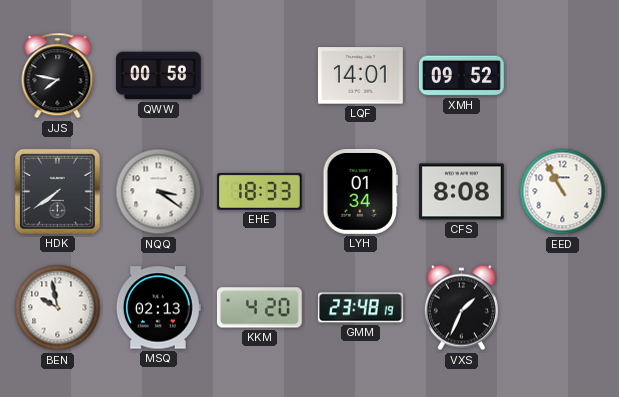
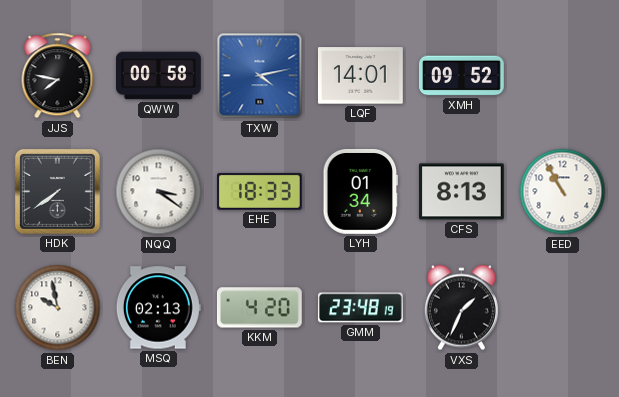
TXW: none -> 4:13 (260, 76)
CFS: 8:08 -> 8:13 (462, 192)
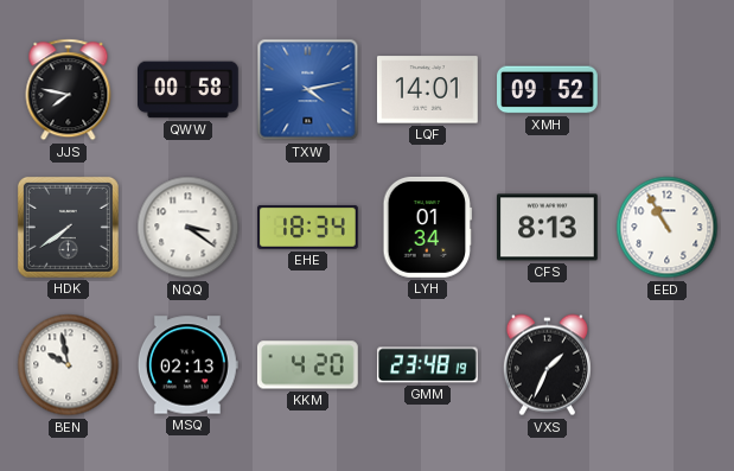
EHE: 18:33 -> 18:34 (308, 227)
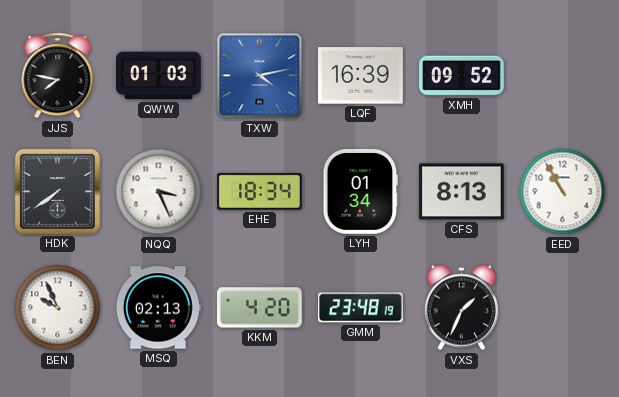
QWW: 00:58 -> 01:03 (159, 76)
LQF: 14:01 -> 16:39 (360, 76)
NQQ: 3:21 -> 3:26 (159, 192)
BEN: 9:58 -> 9:56 (58, 308)
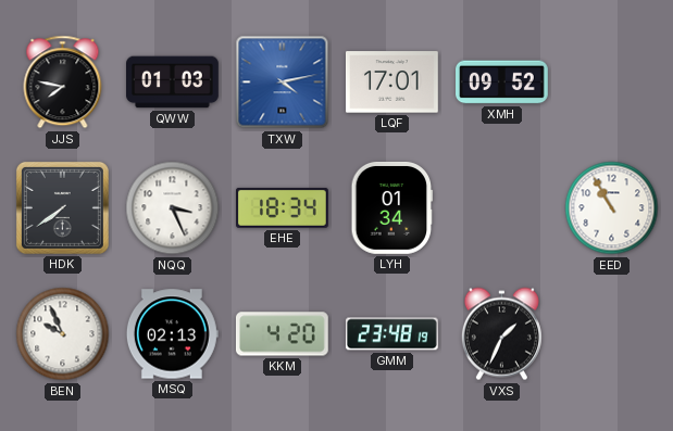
LQF: 16:39 -> 17:01 (391, 83)
CFS: 8:13 -> none (462, 192)
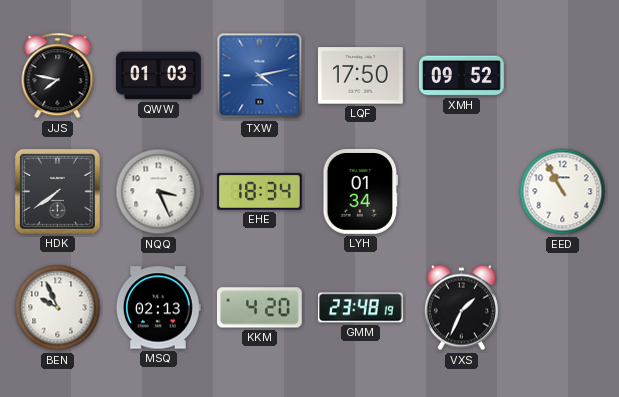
LQF: 17:01 -> 17:50 (360, 76)
